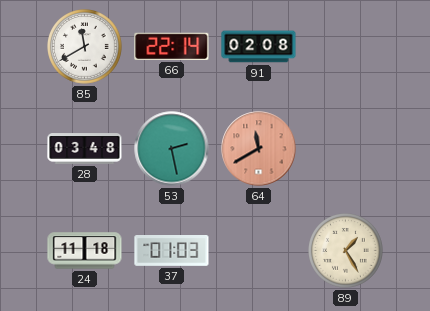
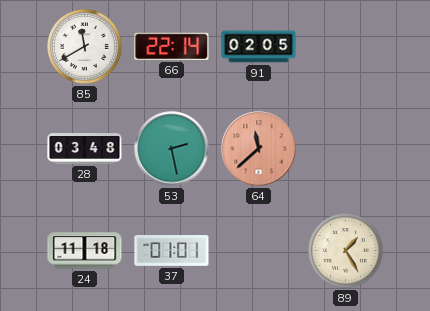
91: 02:08 -> 02:05 (259, 47)
64: 11:40 -> 11:38 (259, 149)
37: 01:03 -> 01:01 (172, 251)
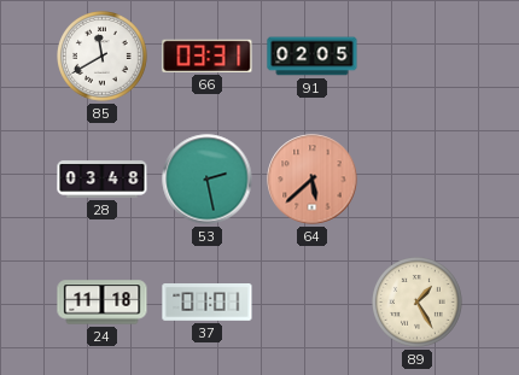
66: 22:14 -> 03:31 (208, 55)
64: 11:38 -> 5:38 (313, 180)
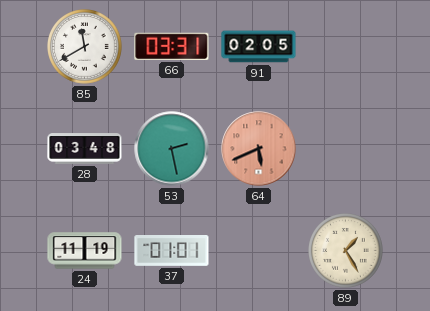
64: 5:38 -> 5:41 (259, 149)
24: 11:18 -> 11:19 (85, 251)
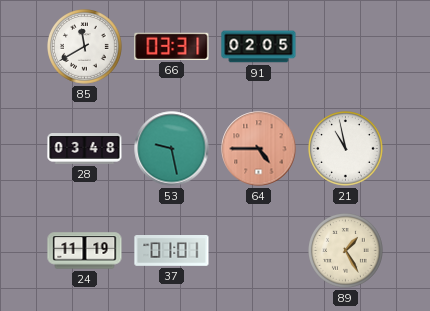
53: 2:28 -> 9:28 (172, 149)
64: 5:41 -> 4:45 (259, 149)
21: none -> 10:58 (346, 149)
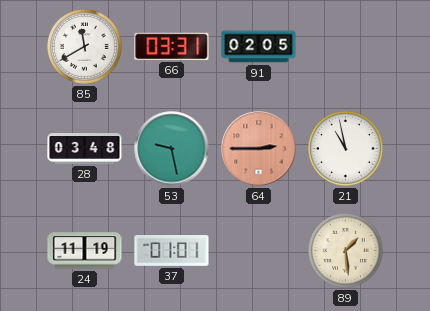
64: 4:45 -> 2:45 (259, 149)
89: 1:25 -> 1:29 (346, 251)
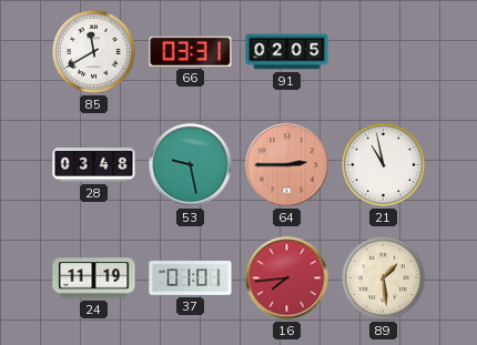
16: none -> 7:44 (287, 278)
